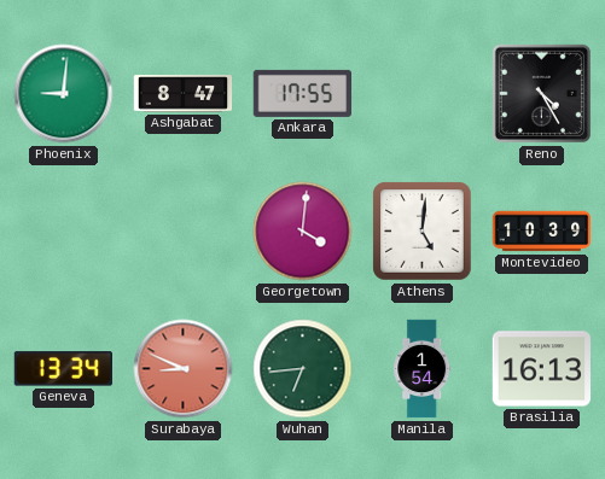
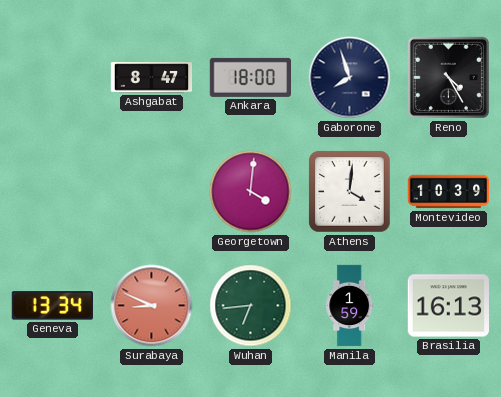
Phoenix: 9:01 -> none (64, 94)
Ankara: 17:55 -> 18:00 (250, 77)
Gaborone: none -> 7:57 (350, 78)
Athens: 5:01 -> 4:01 (350, 192)
Manila: 1:54 -> 1:59 (350, 306)
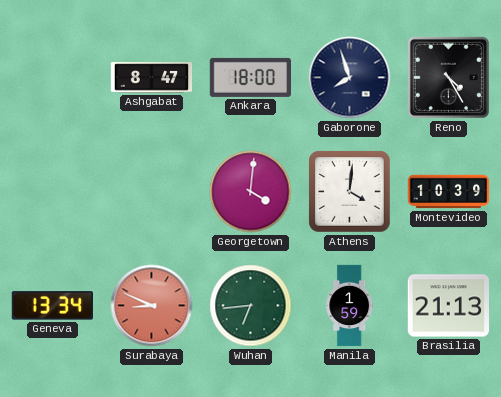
Brasilia: 16:13 -> 21:13 (448, 306)
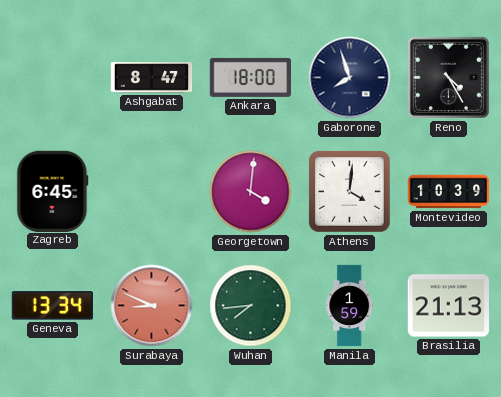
Zagreb: none -> 6:45 (53, 191)
Wuhan: 6:44 -> 7:44 (251, 306)
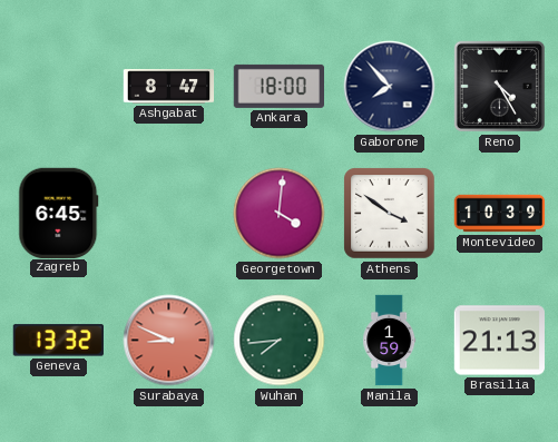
Gaborone: 7:57 -> 7:53 (390, 87)
Athens: 4:01 -> 3:51 (390, 214)
Geneva: 13:34 -> 13:32 (58, 341)
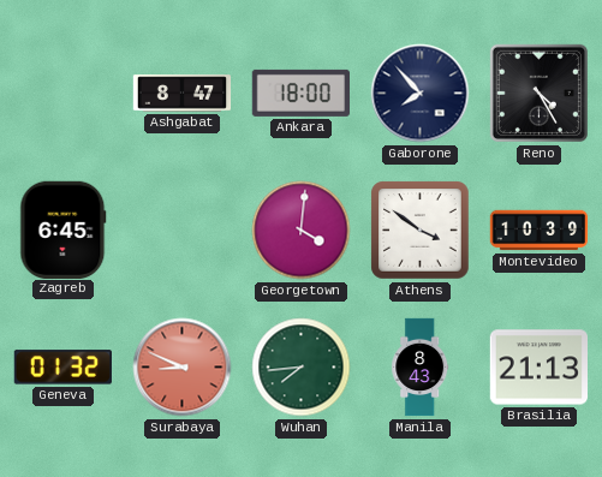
Geneva: 13:32 -> 01:32 (62, 368)
Manila: 1:59 -> 8:43 (421, 368)
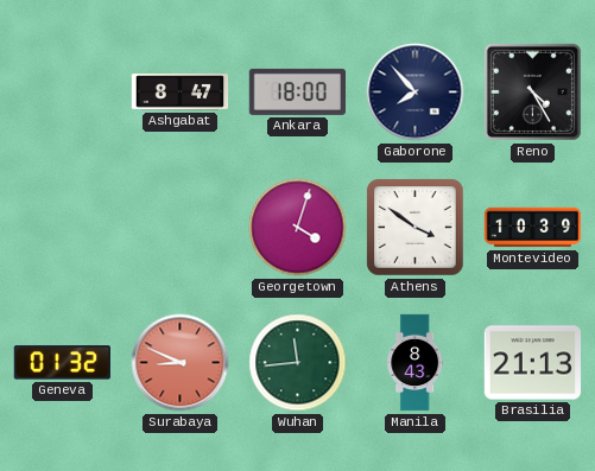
Zagreb: 6:45 -> none (64, 229)
Georgetown: 4:01 -> 4:03 (298, 228)
Wuhan: 7:44 -> 11:44 (298, 363)
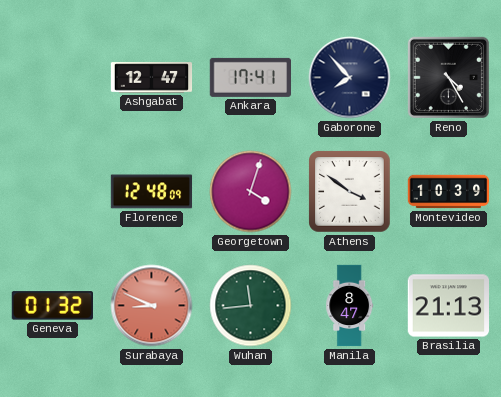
Ashgabat: 8:47 -> 12:47 (152, 78)
Ankara: 18:00 -> 17:41 (250, 77)
Florence: none -> 12:48 (152, 192)
Manila: 8:43 -> 8:47 (350, 306)
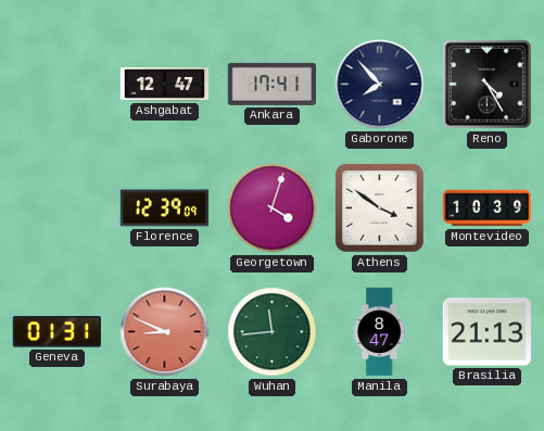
Florence: 12:48 -> 12:39 (165, 208)
Geneva: 01:32 -> 01:31 (56, 332)
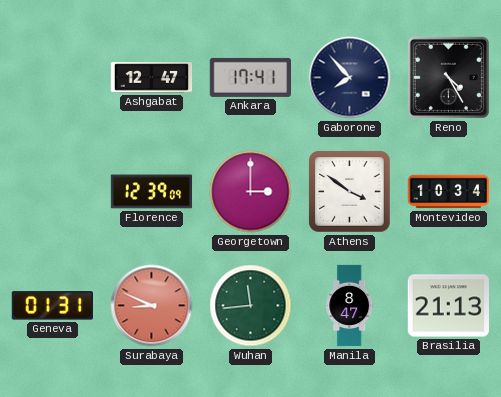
Georgetown: 4:03 -> 3:00 (251, 192)
Montevideo: 10:39 -> 10:34 (449, 192)
